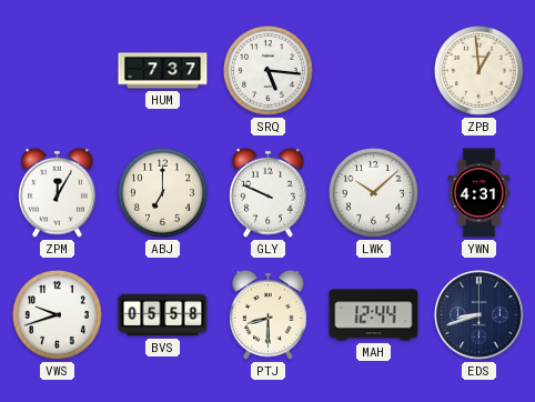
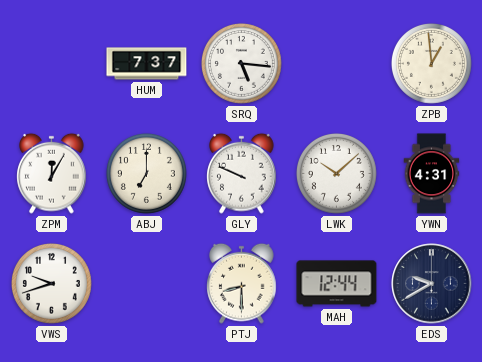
BVS: 05:58 -> none (163, 315)
EDS: 8:42 -> 9:40 (432, 284)
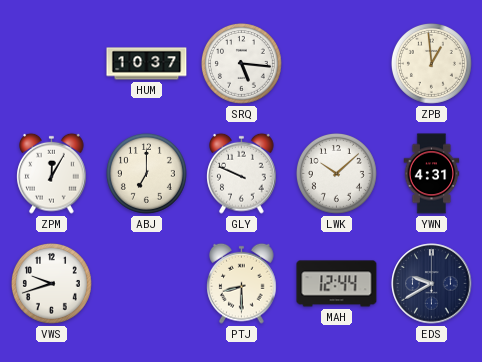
HUM: 7:37 -> 10:37 (147, 64)
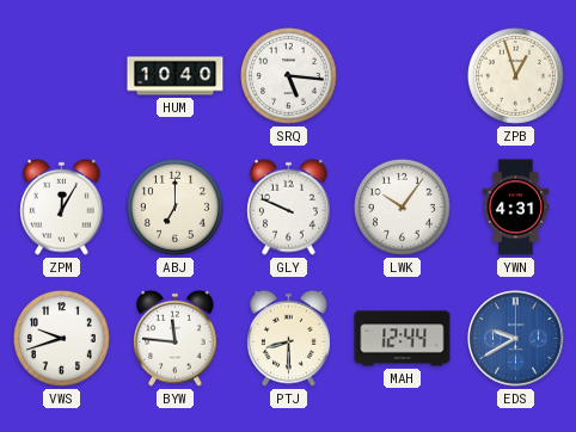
HUM: 10:37 -> 10:40 (176, 76)
ZPB: 12:59 -> 12:57 (515, 75)
LWK: 10:08 -> 10:06 (402, 206)
BYW: none -> 11:46 (176, 338)
EDS dial: navy -> blue (516, 339)
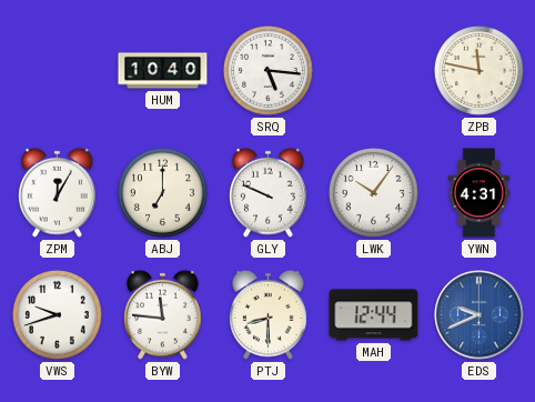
ZPB: 12:57 -> 11:47 (478, 70)
EDS: 9:40 -> 9:41 (480, 315)
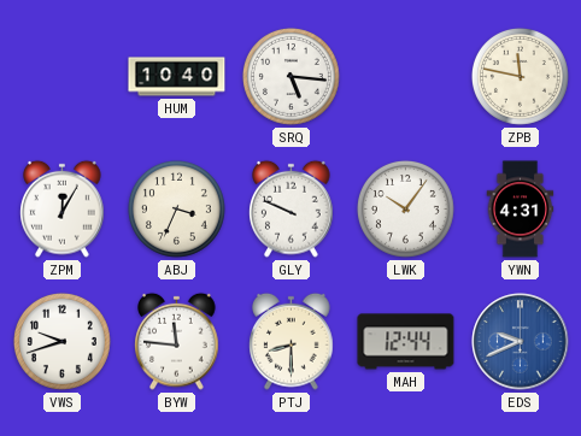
ABJ: 7:00 -> 3:34 (176, 208)
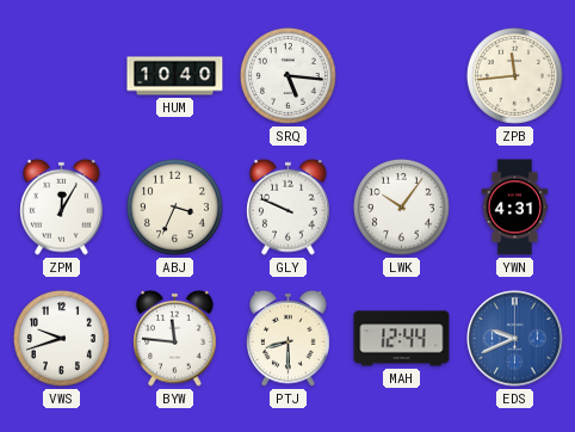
ZPB: 11:47 -> 11:44 (514, 75)
